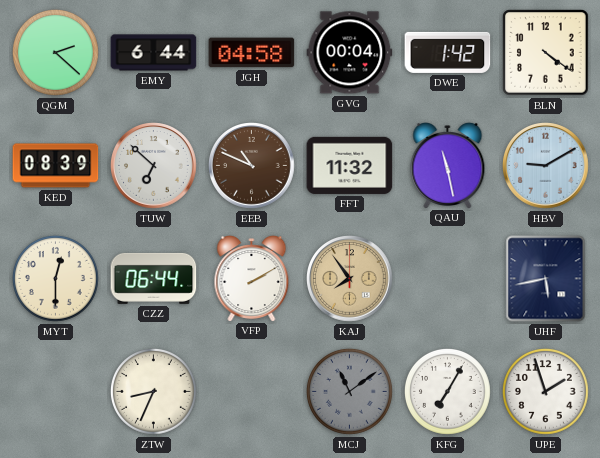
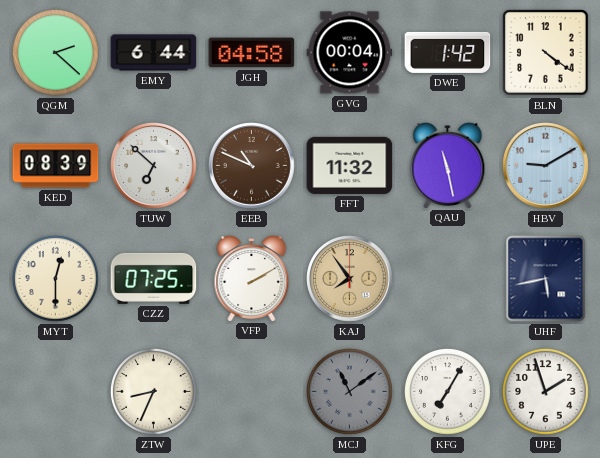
CZZ: 06:44 -> 07:25 (154, 278)
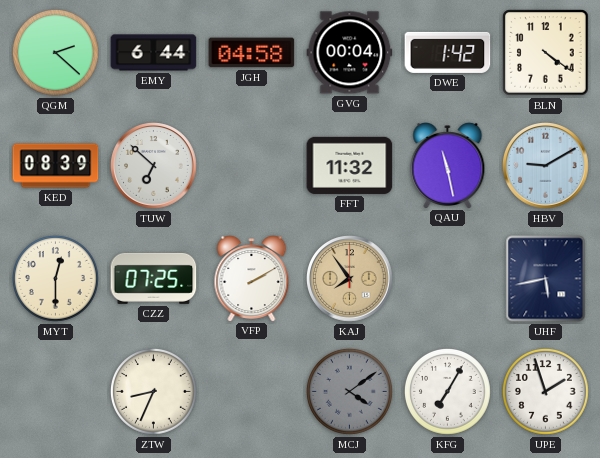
EEB: 10:49 -> none (252, 166)
MCJ: 11:09 -> 4:09 (350, 392)
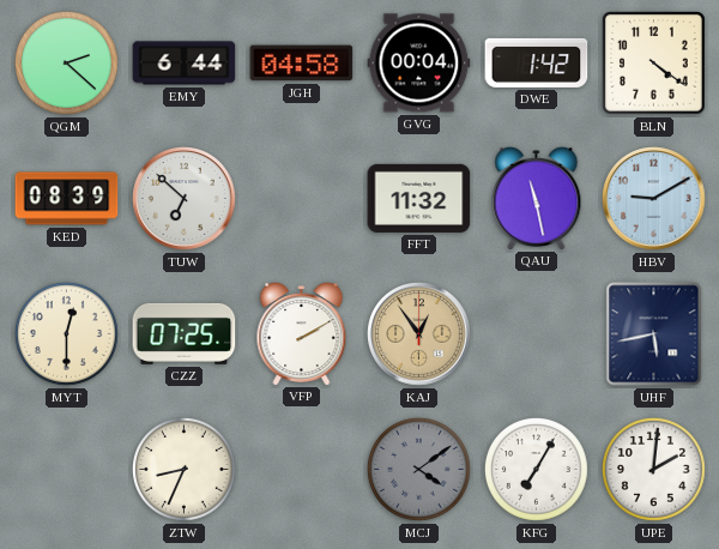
KAJ: 7:54 -> 12:54 (419, 334)
UPE: 1:57 -> 2:01 (654, 470)
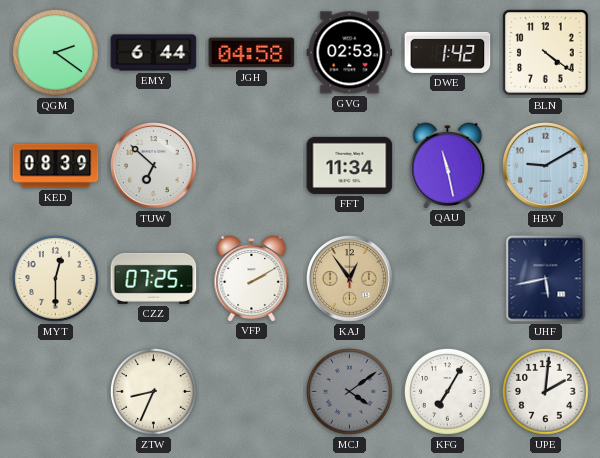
QGM: 2:22 -> 2:21 (56, 53)
GVG: 00:04 -> 02:53 (350, 53)
FFT: 11:32 -> 11:34 (350, 165)
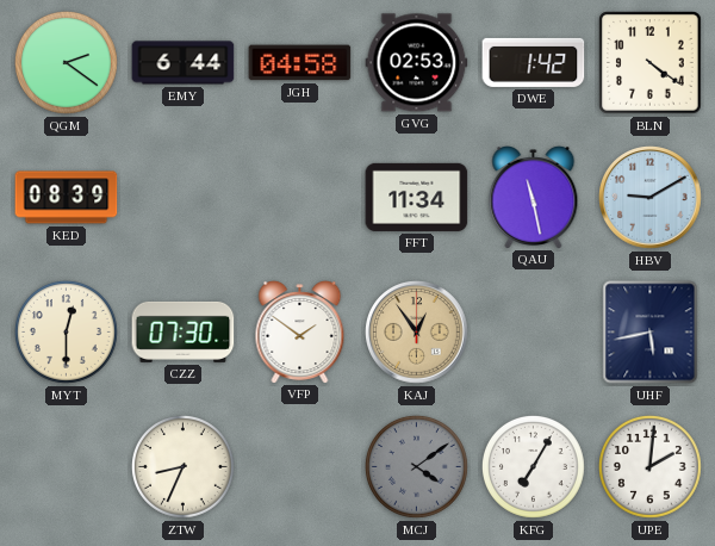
TUW: 6:52 -> none (154, 166)
CZZ: 07:25 -> 07:30 (184, 331)
VFP: 2:10 -> 1:51 (300, 333)
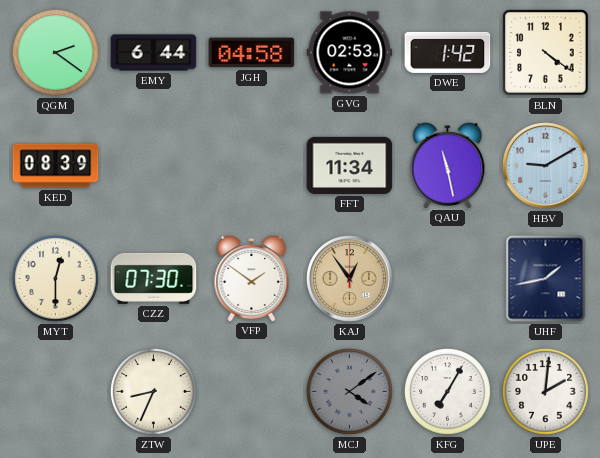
UHF: 5:43 -> 1:43 (546, 279)
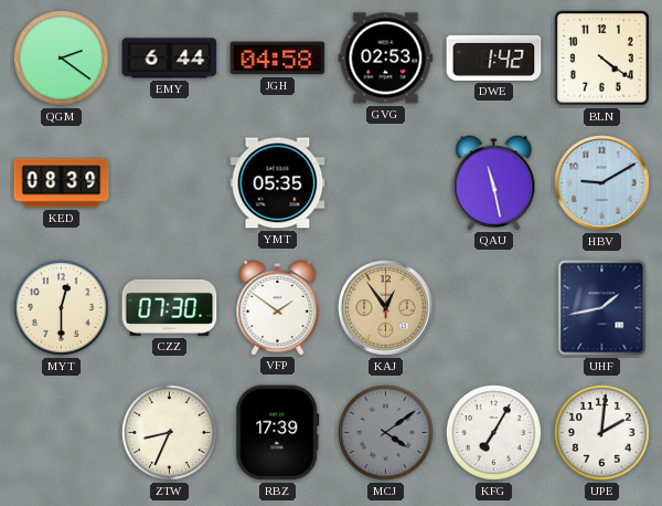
YMT: none -> 05:35 (278, 183)
FFT: 11:34 -> none (350, 165)
RBZ: none -> 17:39 (278, 433)
